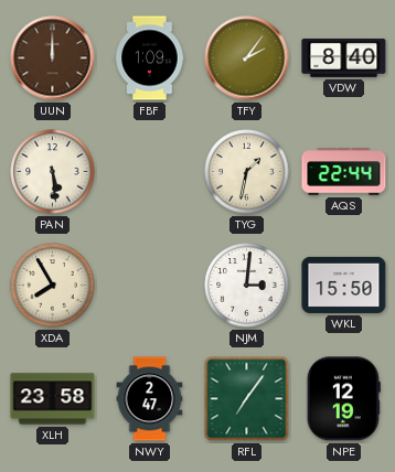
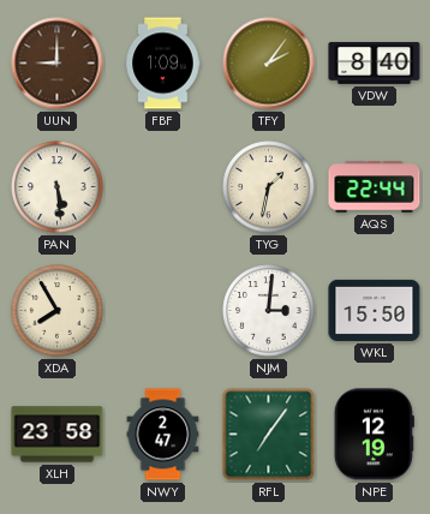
UUN: 12:00 -> 9:00 (58, 64)
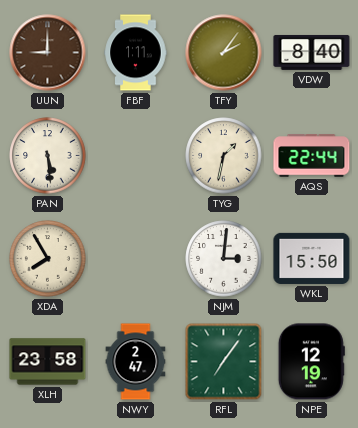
FBF: 1:09 -> 1:11 (136, 53)
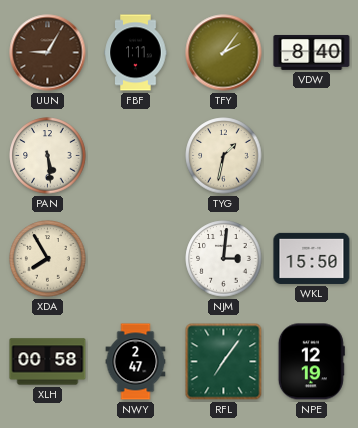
UUN: 9:00 -> 9:05 (48, 53)
AQS: 22:44 -> none (312, 156)
XLH: 23:58 -> 00:58 (48, 362)
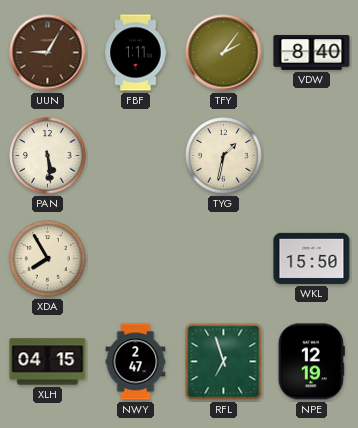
NJM: 3:01 -> none (224, 259)
XLH: 00:58 -> 04:15 (48, 362)
RFL: 7:06 -> 6:57 (224, 362)
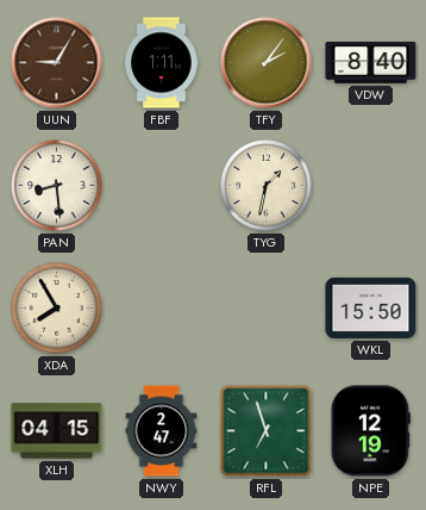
PAN: 5:29 -> 8:29 (57, 186)
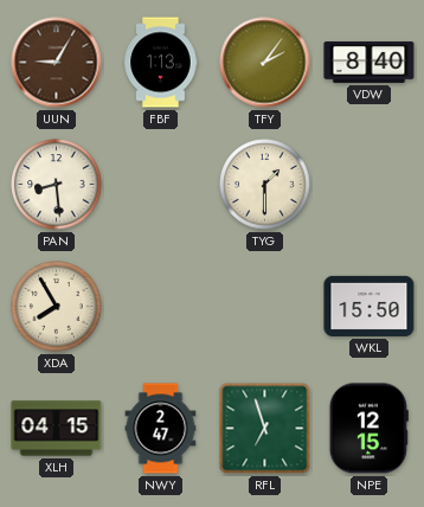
FBF: 1:11 -> 1:13 (161, 63)
TYG: 1:32 -> 1:30 (265, 185)
NPE: 12:19 -> 12:15 (368, 429)
